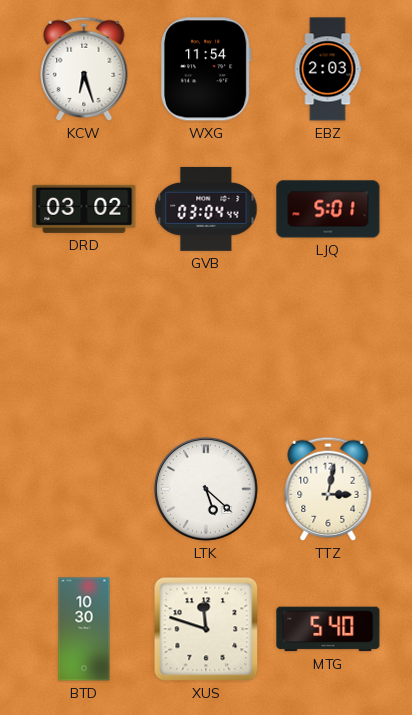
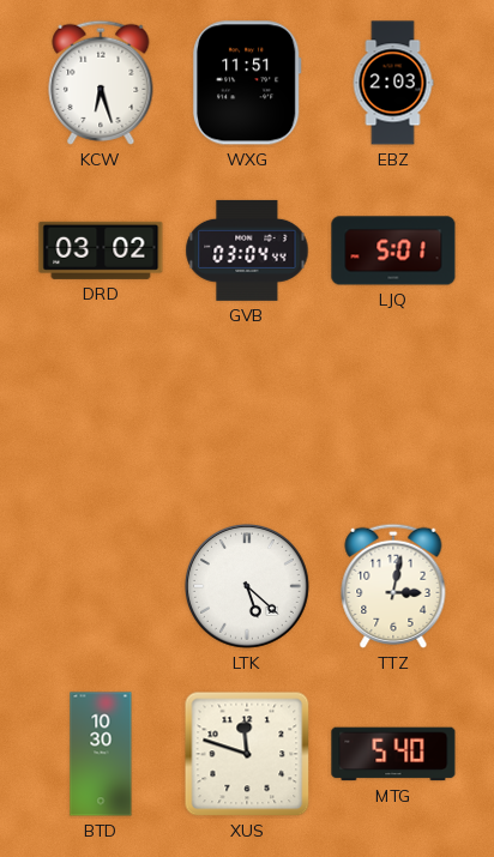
WXG: 11:54 -> 11:51 (247, 83)
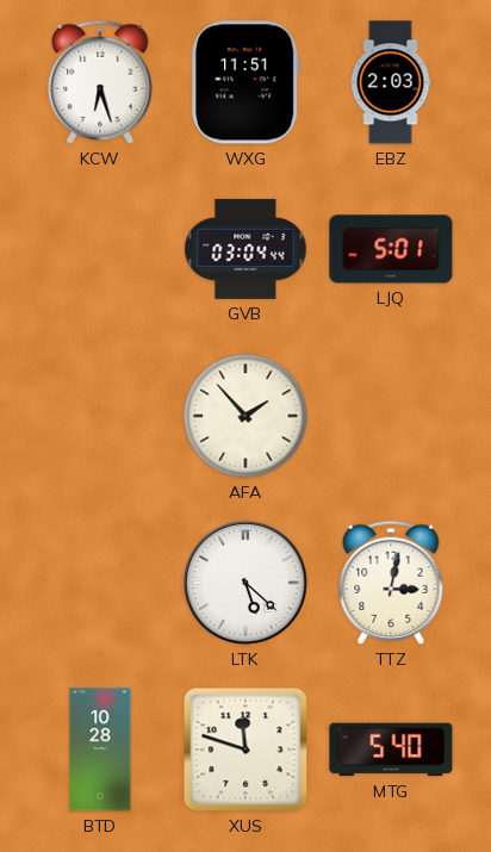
DRD: 03:02 -> none (101, 251)
AFA: none -> 1:53 (245, 416)
BTD: 10:30 -> 10:28 (100, 750)
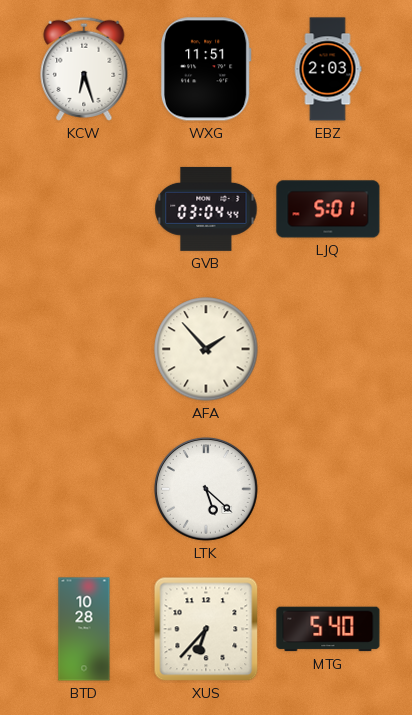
TTZ: 3:02 -> none (391, 583)
XUS: 11:48 -> 6:37 (206, 629)
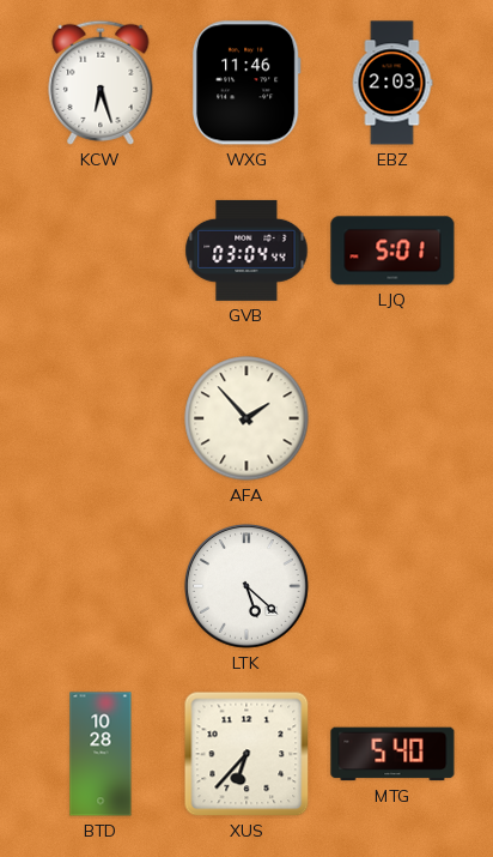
WXG: 11:51 -> 11:46 (246, 83)
